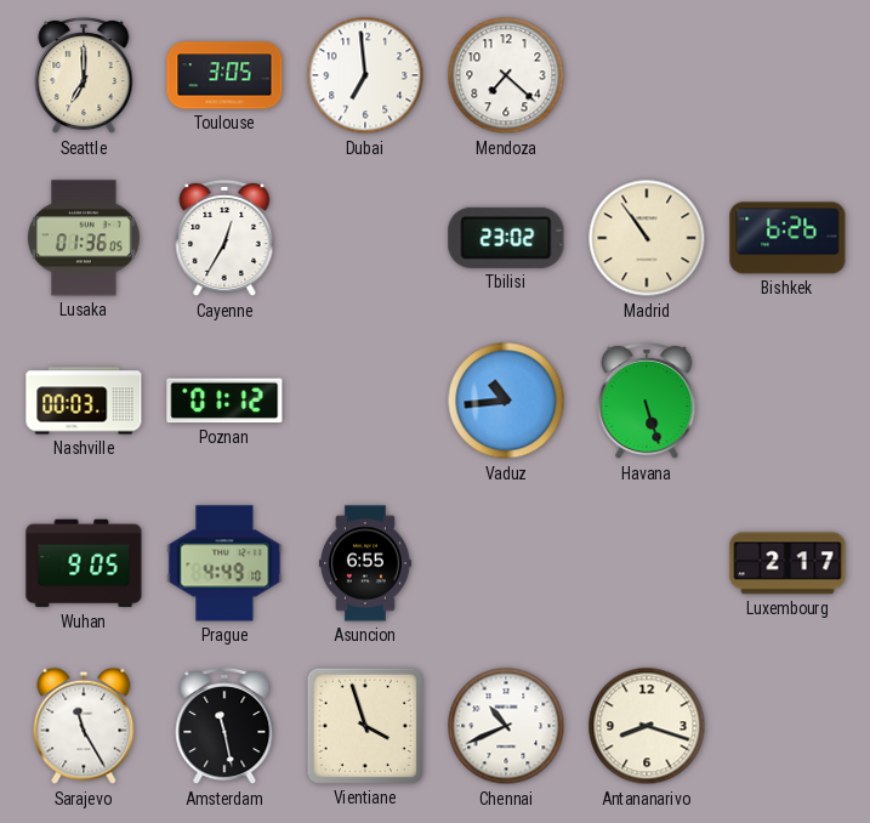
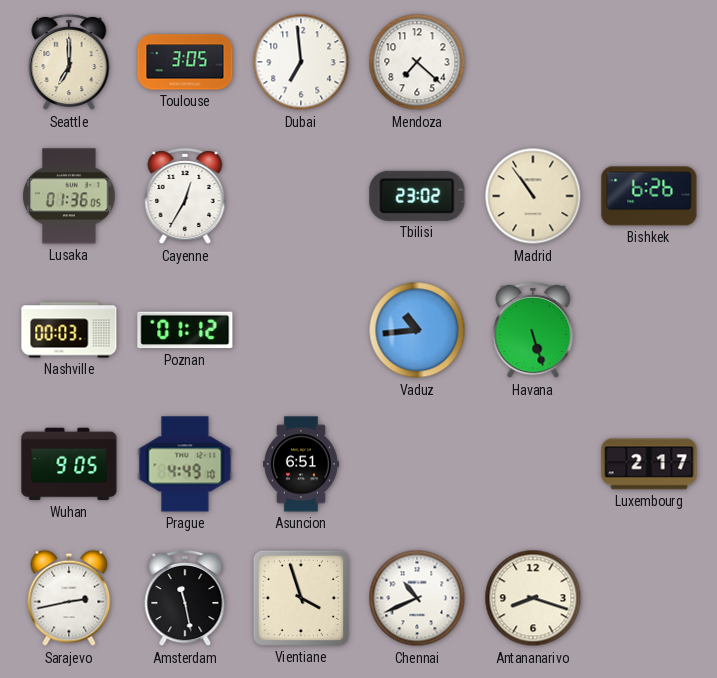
Asuncion: 6:55 -> 6:51 (301, 464)
Sarajevo: 11:25 -> 2:43 (69, 598)
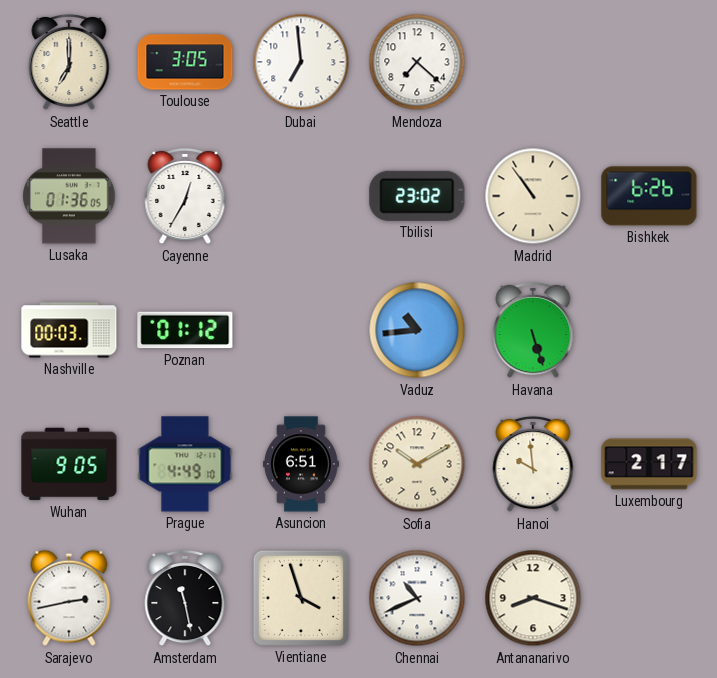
Sofia: none -> 10:10 (417, 464)
Hanoi: none -> 9:59 (533, 464)
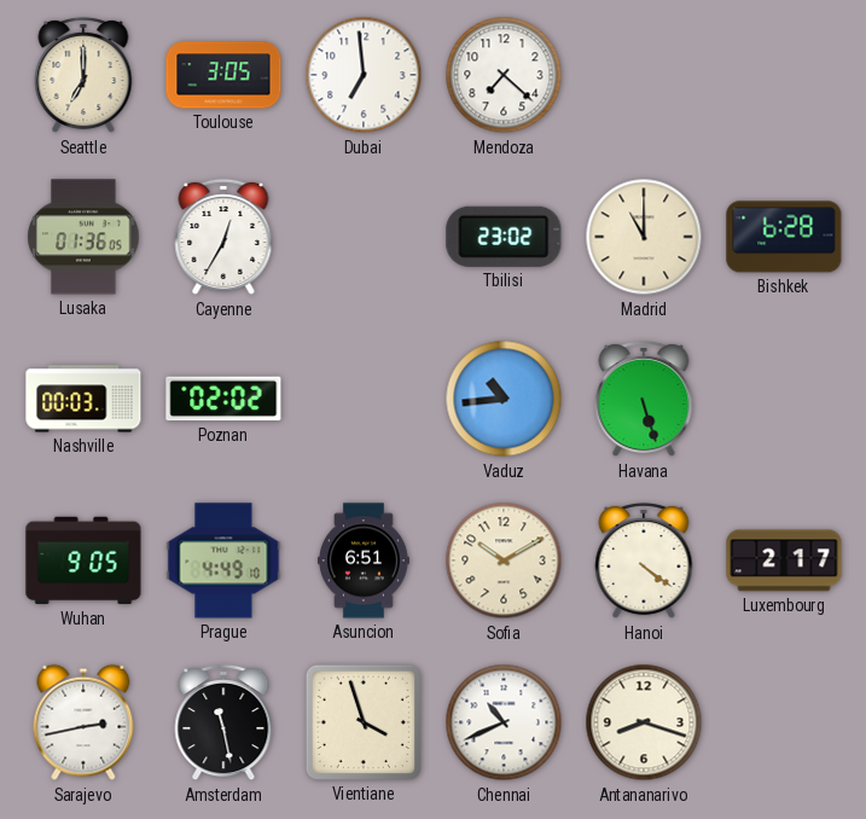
Madrid: 10:54 -> 11:00 (644, 237)
Bishkek: 6:26 -> 6:28 (784, 237)
Poznan: 01:12 -> 02:02 (223, 399)
Hanoi: 9:59 -> 4:21 (644, 560)
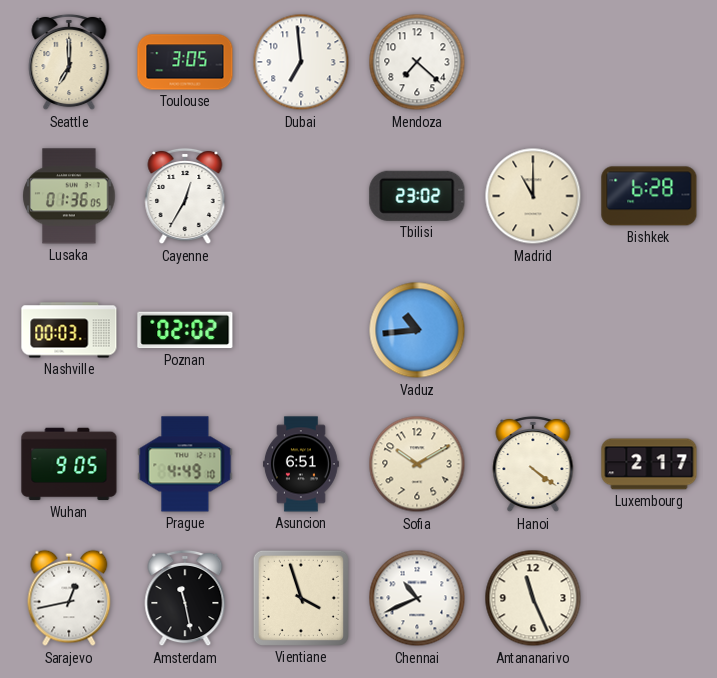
Havana: 5:27 -> none (644, 399)
Sarajevo: 2:43 -> 12:43 (69, 598)
Antananarivo: 8:18 -> 11:26 (533, 598)
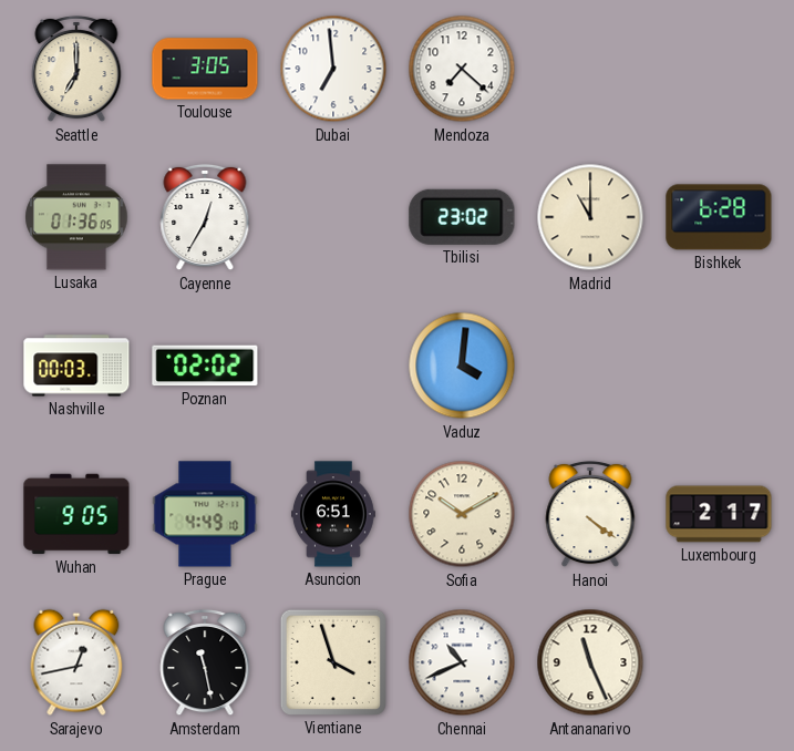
Vaduz: 10:44 -> 4:01 (462, 366)
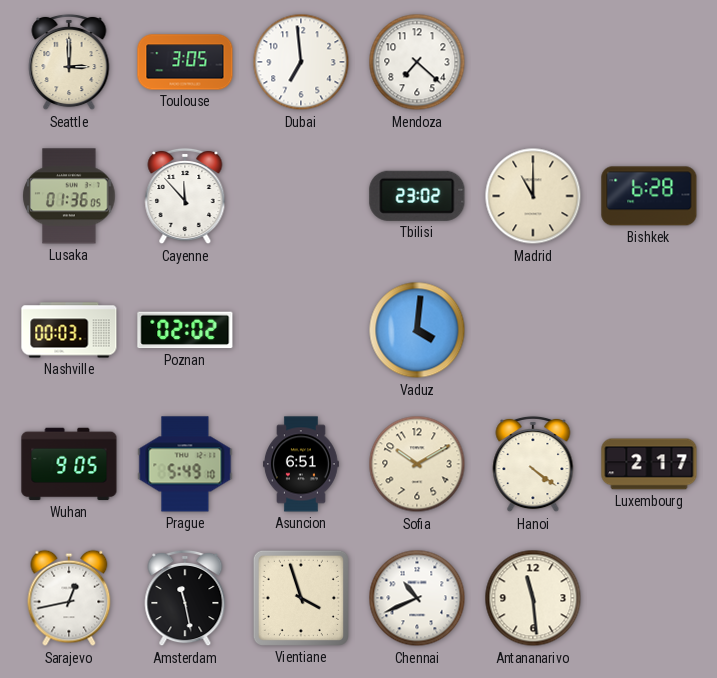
Seattle: 7:00 -> 3:00 (69, 62)
Cayenne: 12:35 -> 11:53 (185, 196)
Prague: 4:49 -> 5:49 (185, 464)
Antananarivo: 11:26 -> 11:29 (533, 598)
